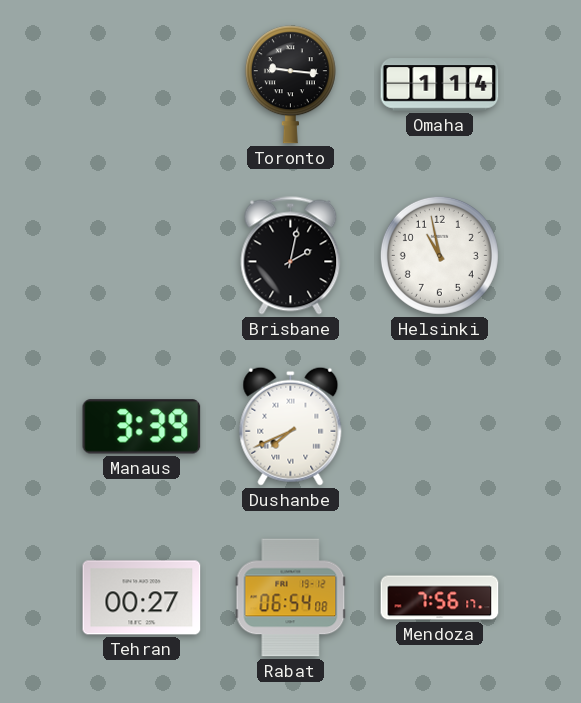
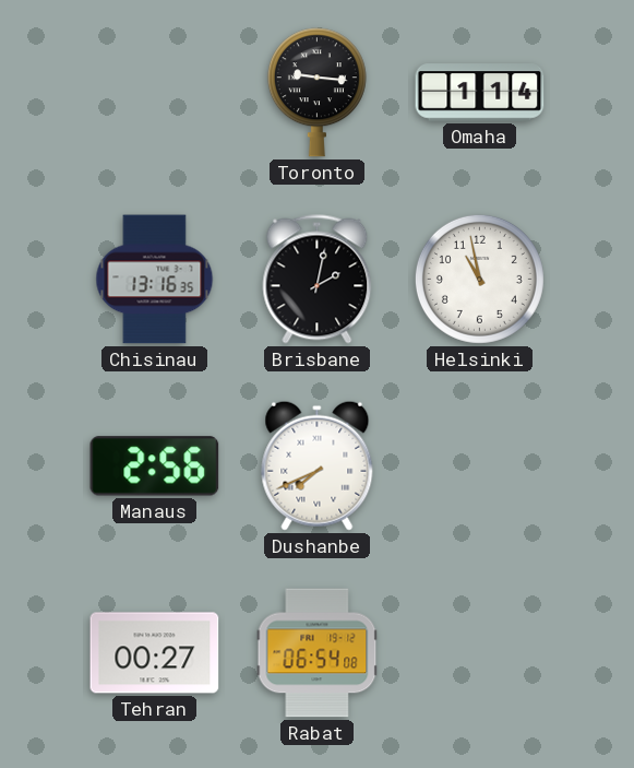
Chisinau: none -> 13:16 (155, 280)
Manaus: 3:39 -> 2:56 (155, 466)
Mendoza: 7:56 -> none (440, 598)
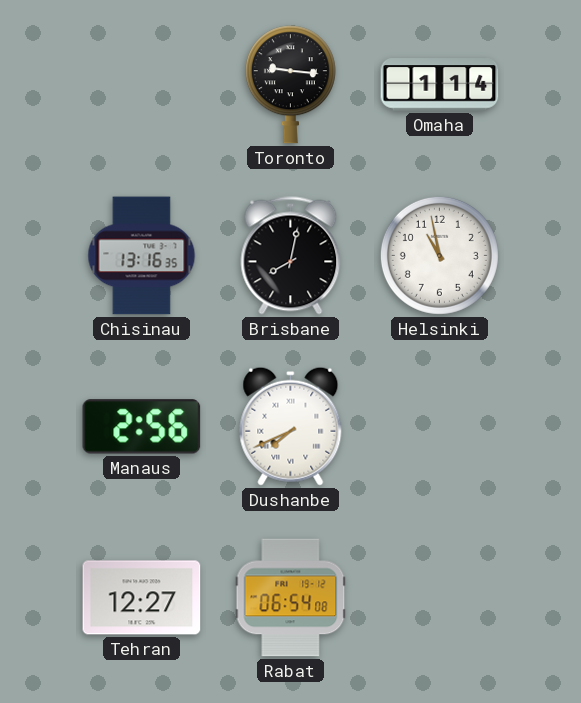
Brisbane: 2:02 -> 8:02 (291, 256)
Tehran: 00:27 -> 12:27 (142, 598)
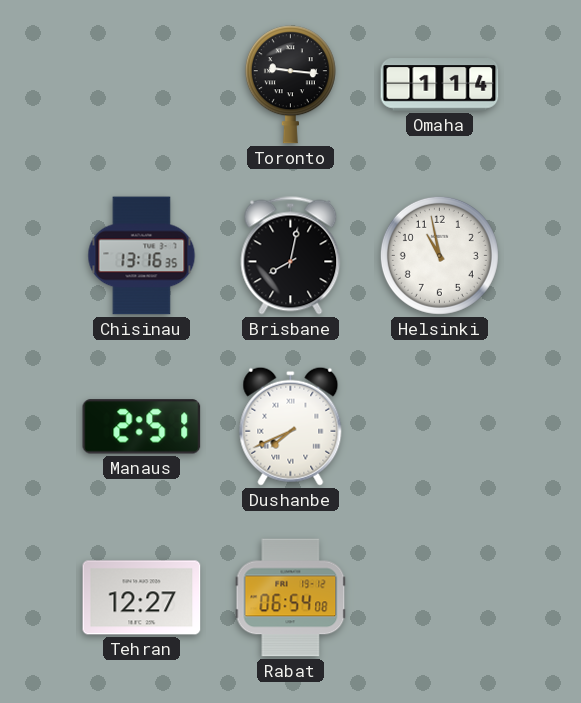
Manaus: 2:56 -> 2:51 (142, 427)
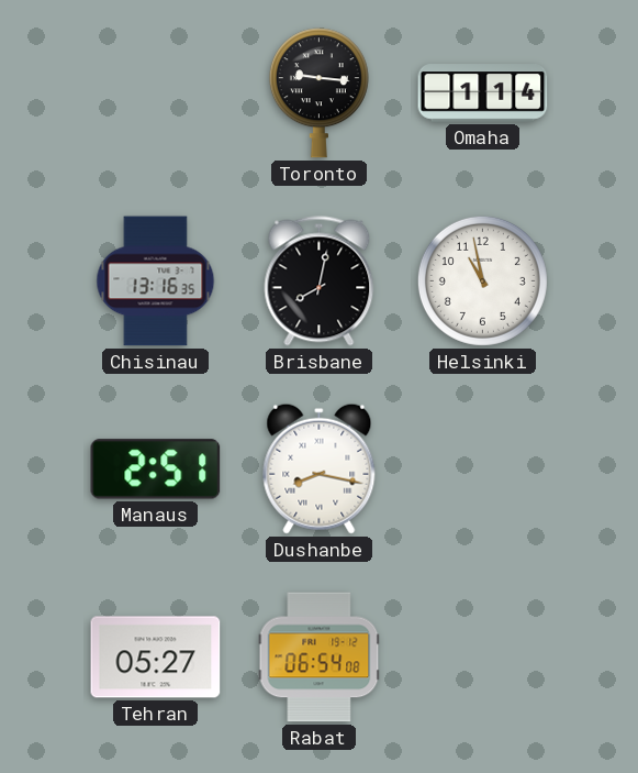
Dushanbe: 7:41 -> 8:17 (320, 468)
Tehran: 12:27 -> 05:27 (156, 658)
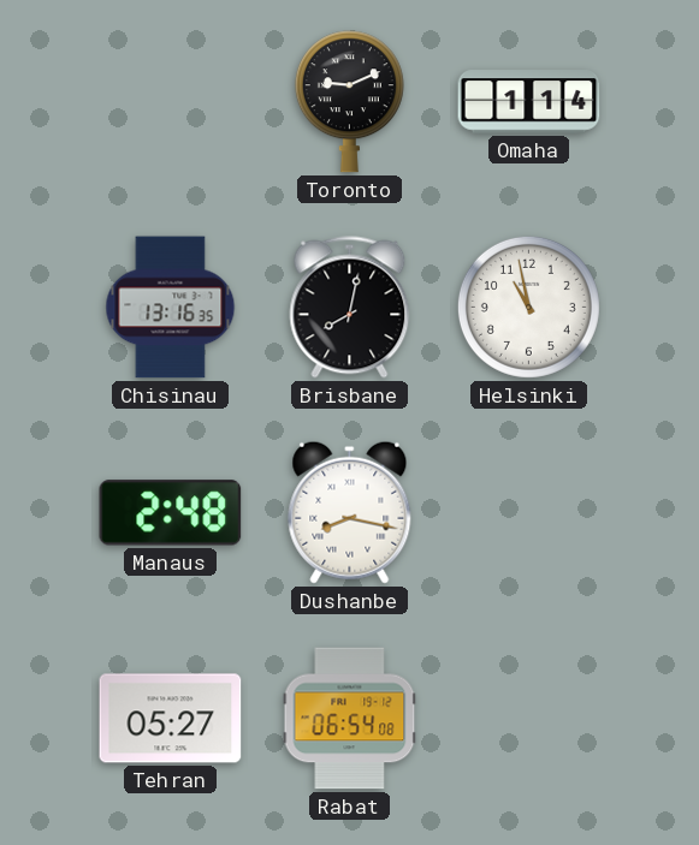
Toronto: 9:16 -> 9:11 (349, 102)
Manaus: 2:51 -> 2:48 (171, 513)
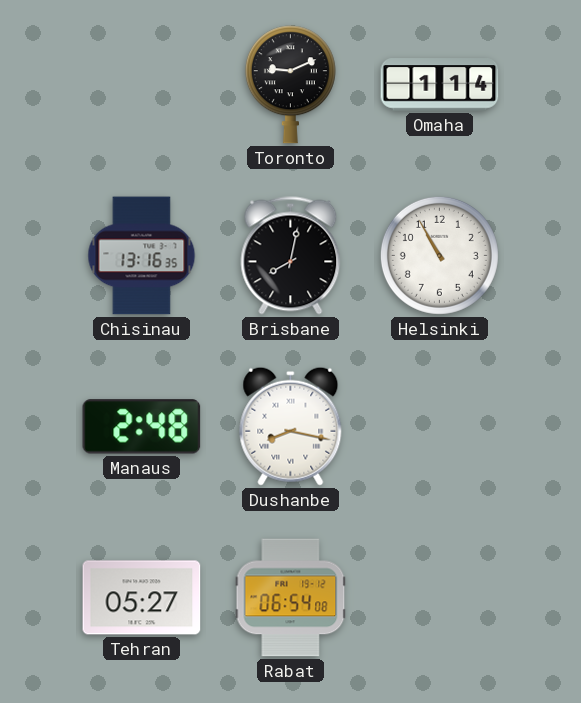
Helsinki: 10:58 -> 10:55 (439, 255)
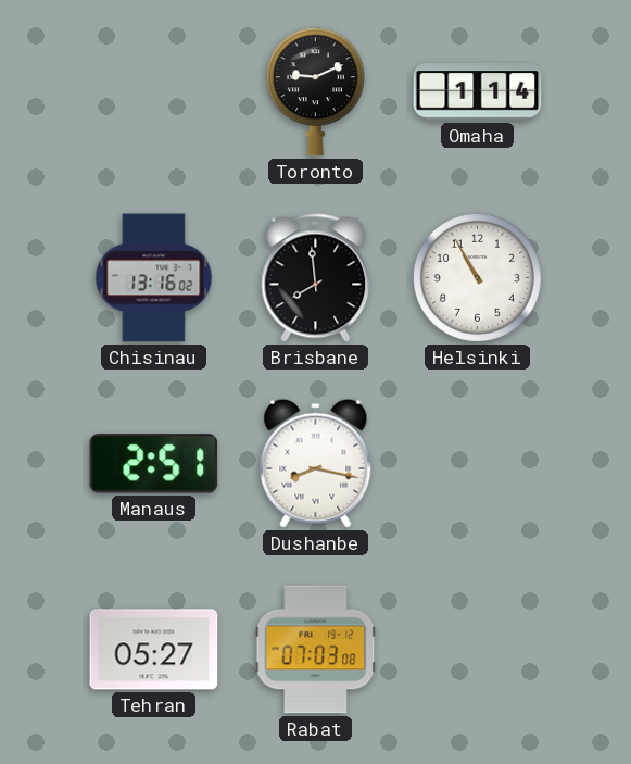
Chisinau: 13:16:35 -> 13:16:02 (154, 278)
Brisbane: 8:02 -> 7:59 (316, 278)
Manaus: 2:48 -> 2:51 (154, 464)
Rabat: 06:54 -> 07:03 (316, 650)
